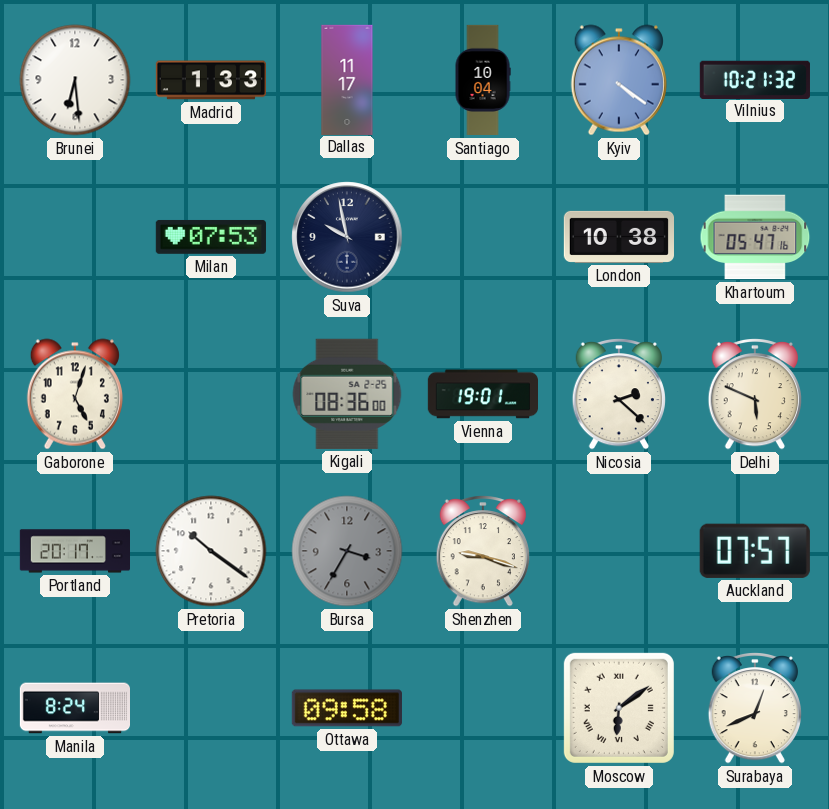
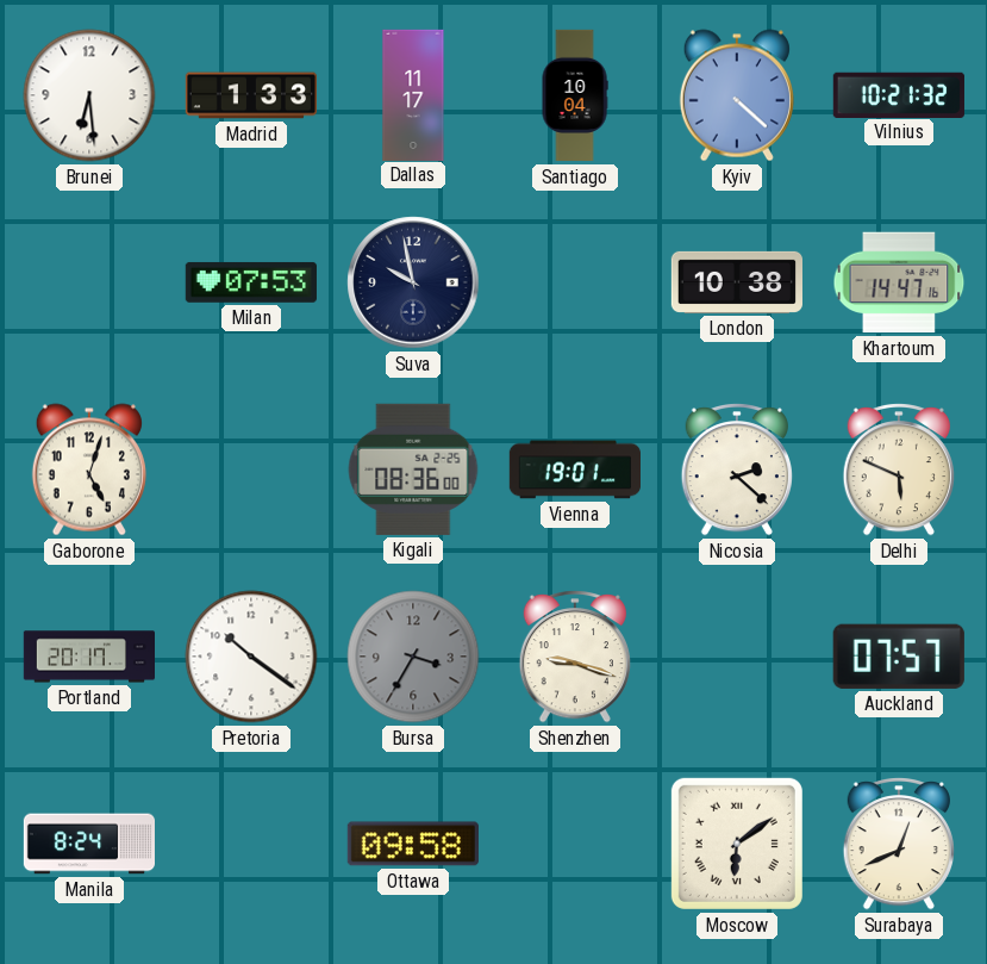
Kyiv: 4:21 -> 4:22 (737, 95)
Khartoum: 05:47 -> 14:47 (899, 282)
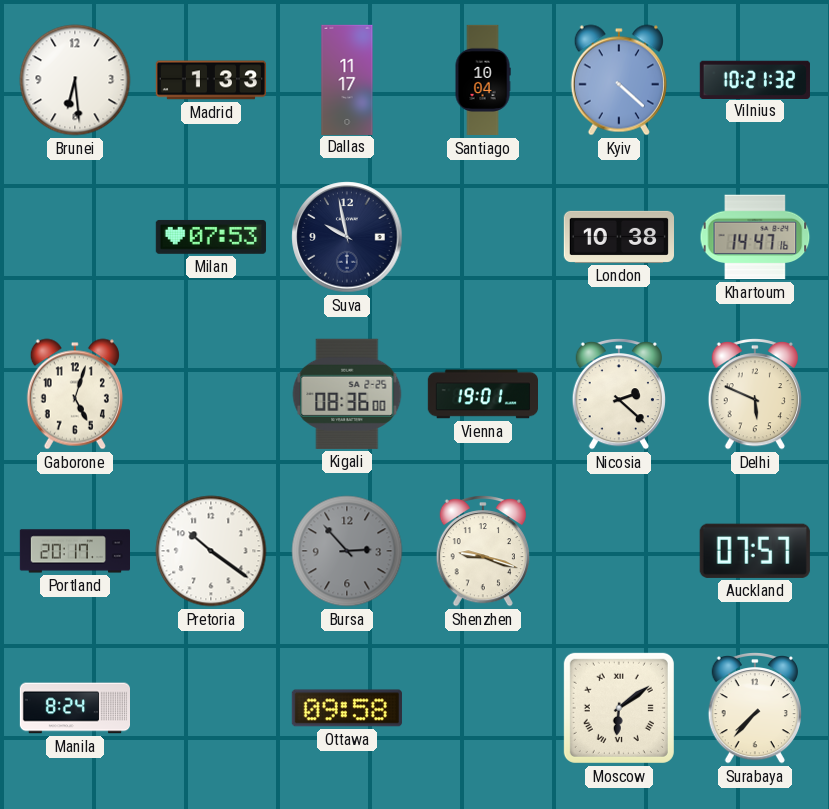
Bursa: 3:35 -> 2:53 (347, 551)
Surabaya: 12:41 -> 7:37 (755, 709)
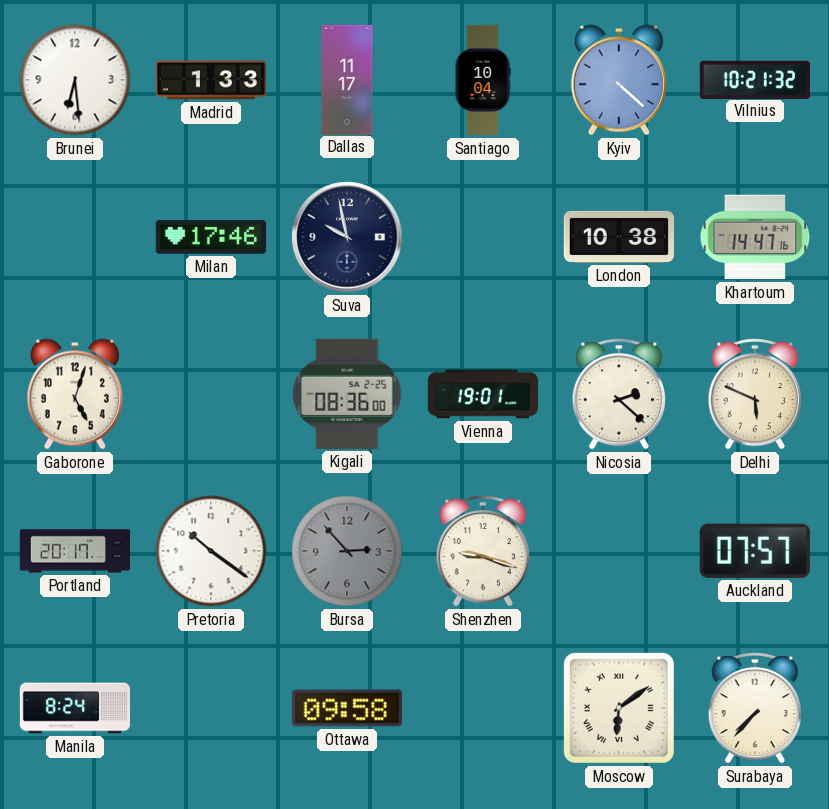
Milan: 07:53 -> 17:46 (211, 237)
